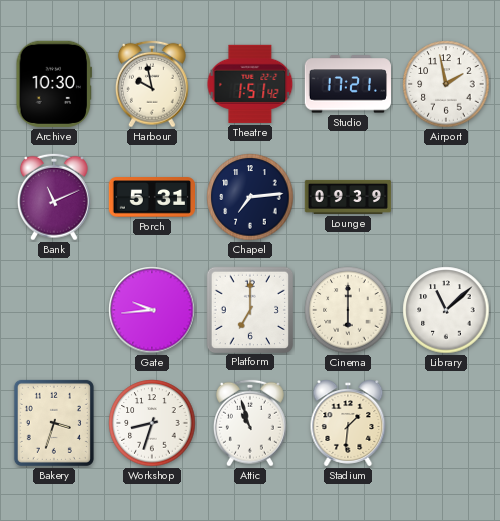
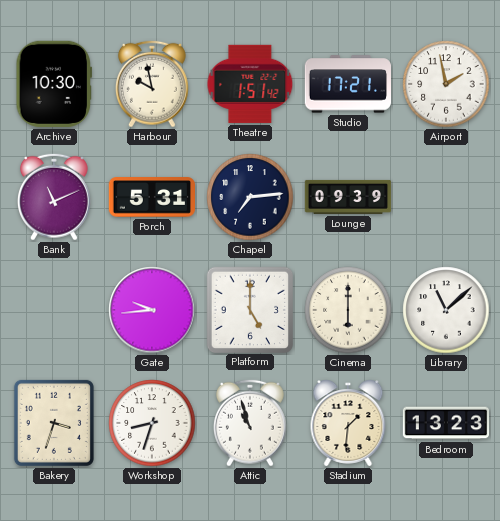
Platform: 7:00 -> 5:00 (249, 309)
Bedroom: none -> 13:23 (446, 423)
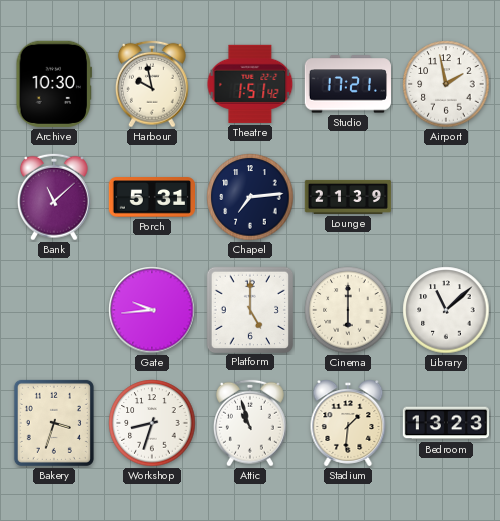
Bank: 11:11 -> 11:08 (54, 197)
Lounge: 09:39 -> 21:39 (348, 197)
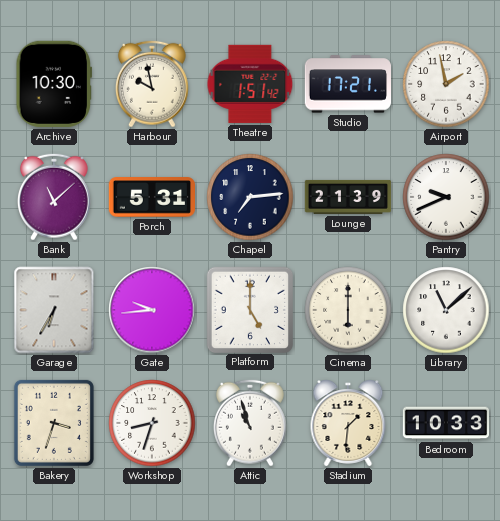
Pantry: none -> 9:41 (446, 197)
Garage: none -> 6:35 (54, 310)
Bedroom: 13:23 -> 10:33 (446, 423)
